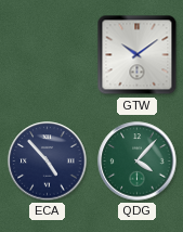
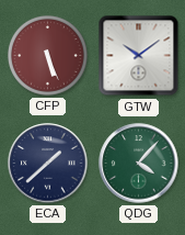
CFP: none -> 5:26 (47, 55)
ECA: 4:53 -> 1:38 (48, 164)
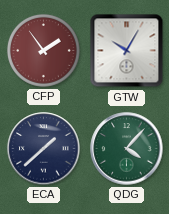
CFP: 5:26 -> 1:54 (43, 50)
GTW: 10:09 -> 10:05 (127, 51)
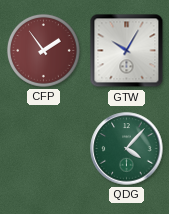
ECA: 1:38 -> none (44, 149)
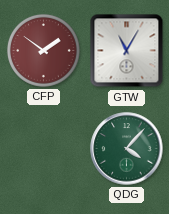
CFP: 1:54 -> 1:51 (43, 50)
GTW: 10:05 -> 11:05 (127, 51)
